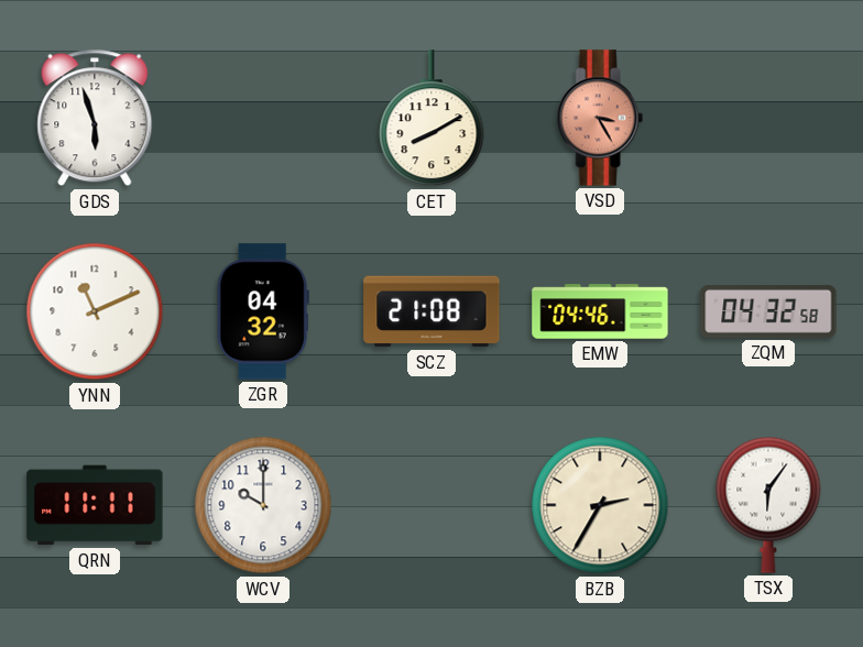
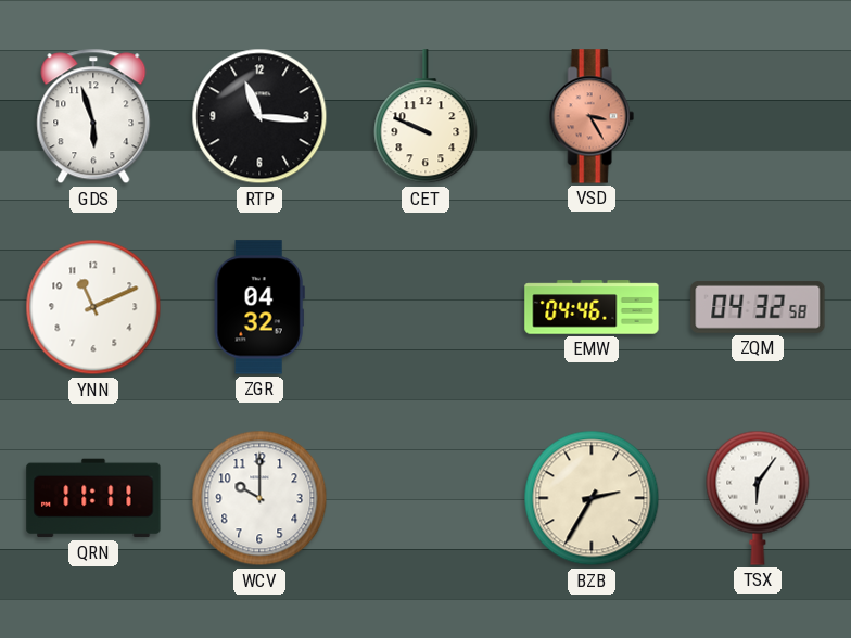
RTP: none -> 11:16 (259, 116)
CET: 8:10 -> 9:49 (426, 117)
SCZ: 21:08 -> none (431, 311)
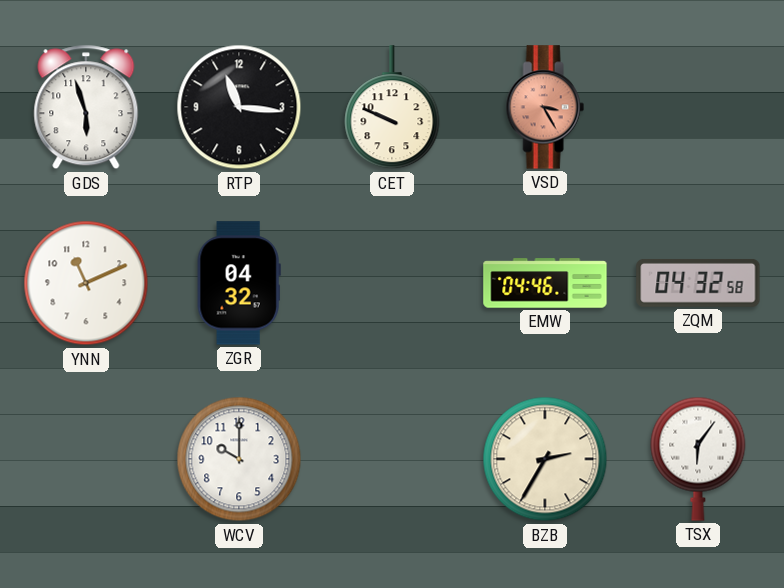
QRN: 11:11 -> none (93, 498)
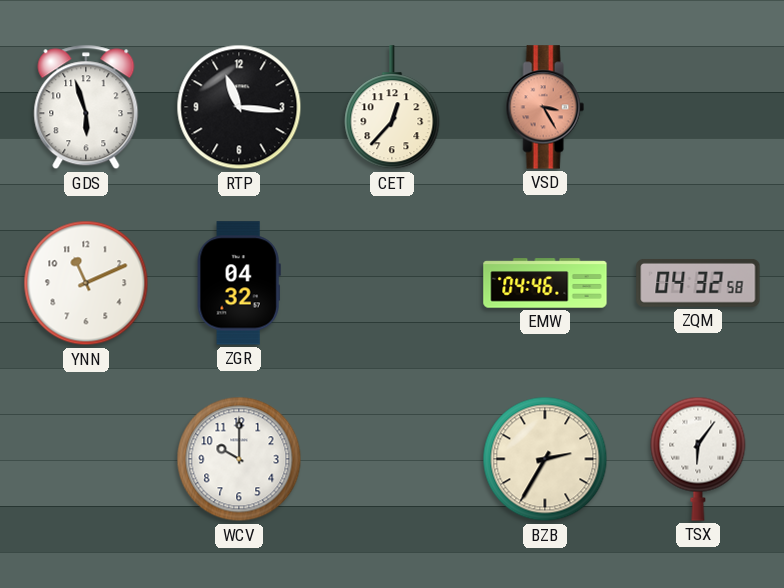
CET: 9:49 -> 12:37 (392, 108)
